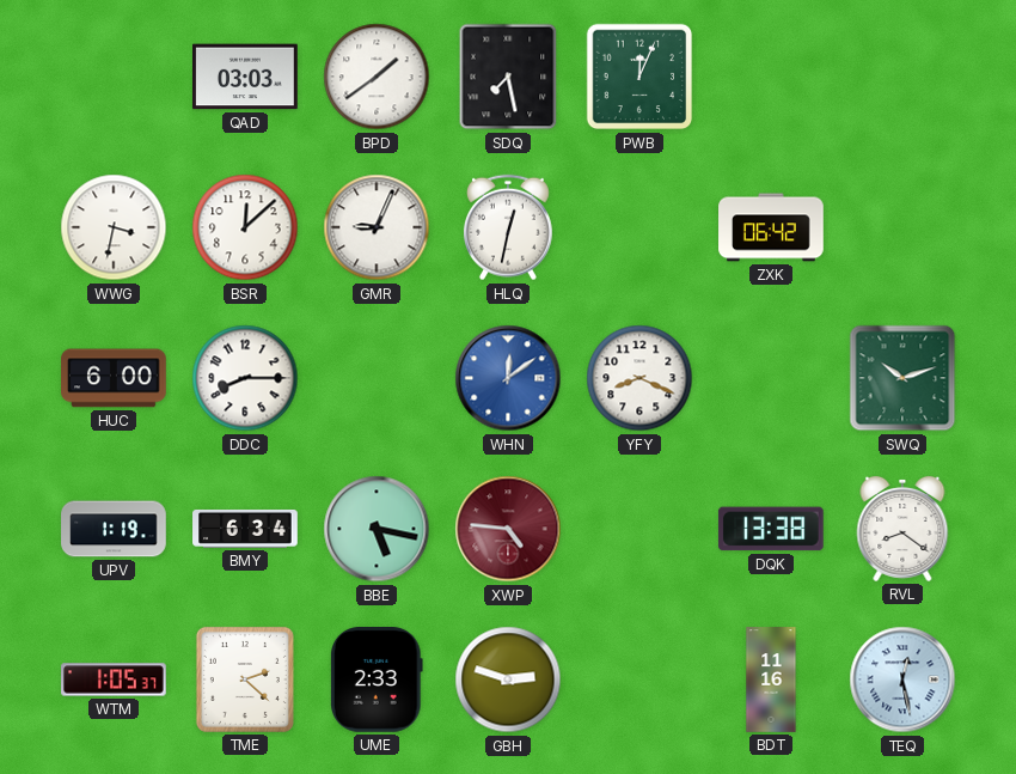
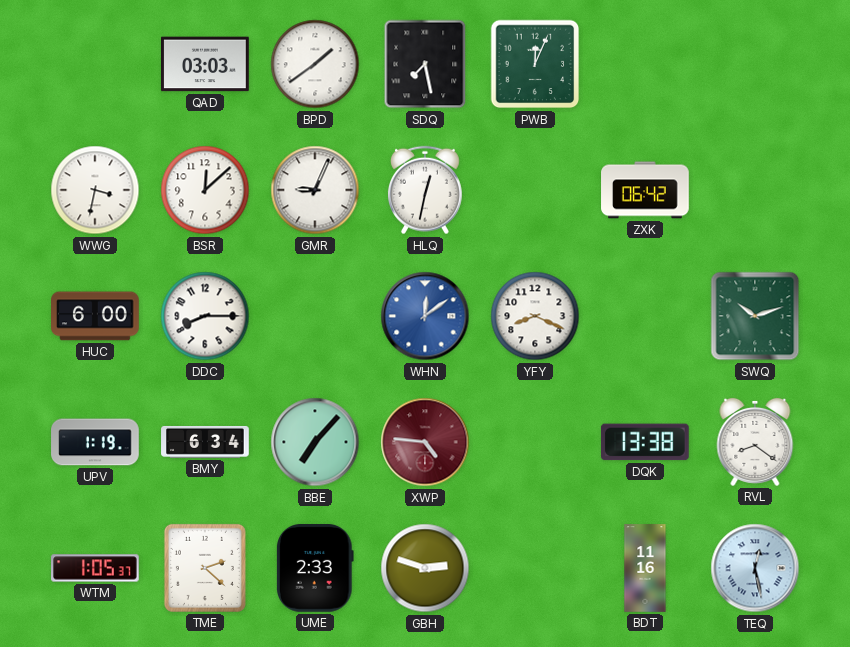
BBE: 5:17 -> 7:07 (315, 442)
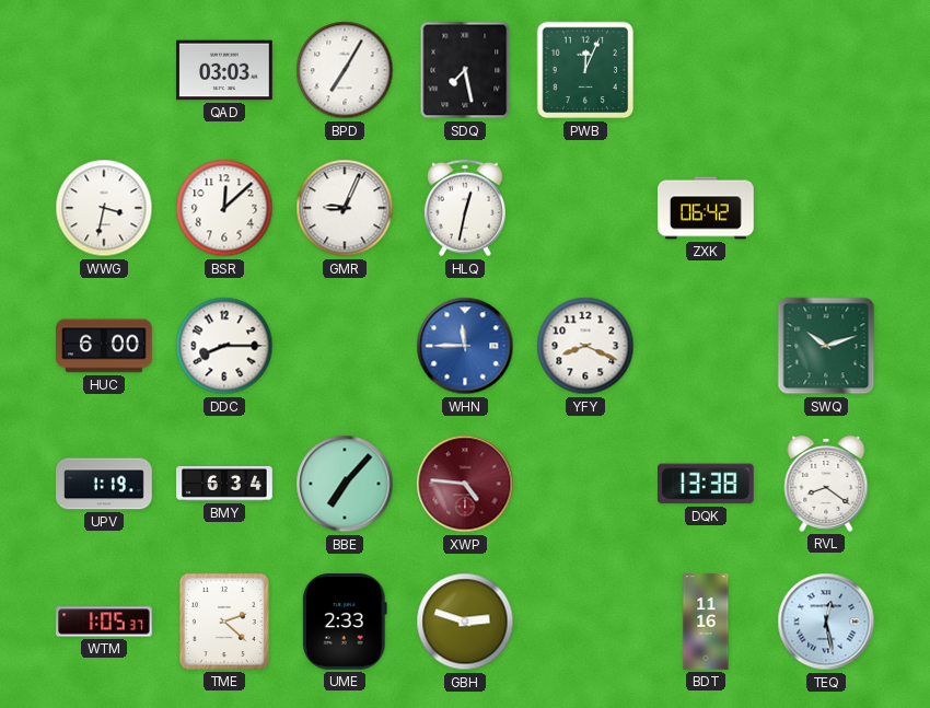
BPD: 1:39 -> 7:05 (345, 70)
WHN: 12:09 -> 11:45 (465, 346)
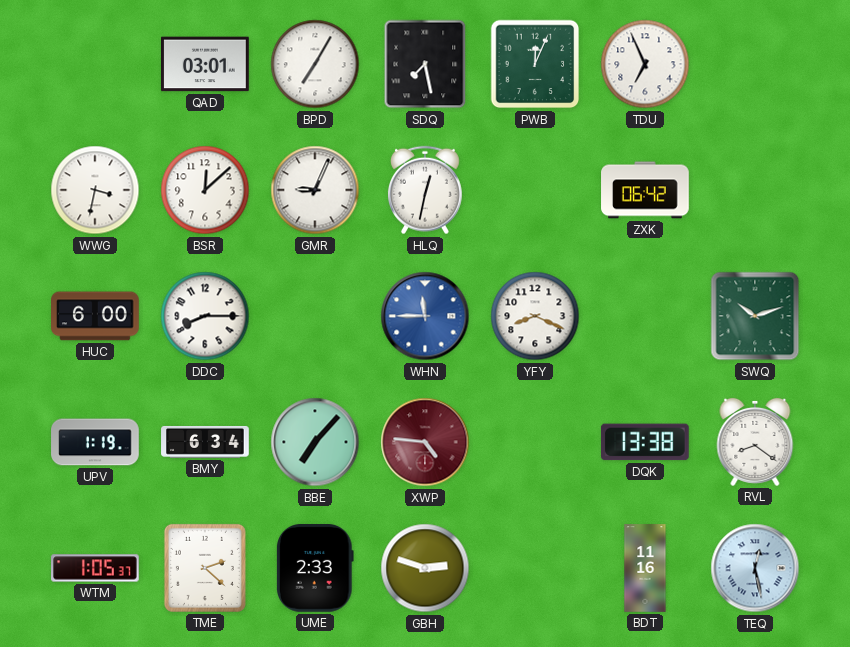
QAD: 03:03 -> 03:01 (205, 64)
TDU: none -> 6:56 (645, 64)
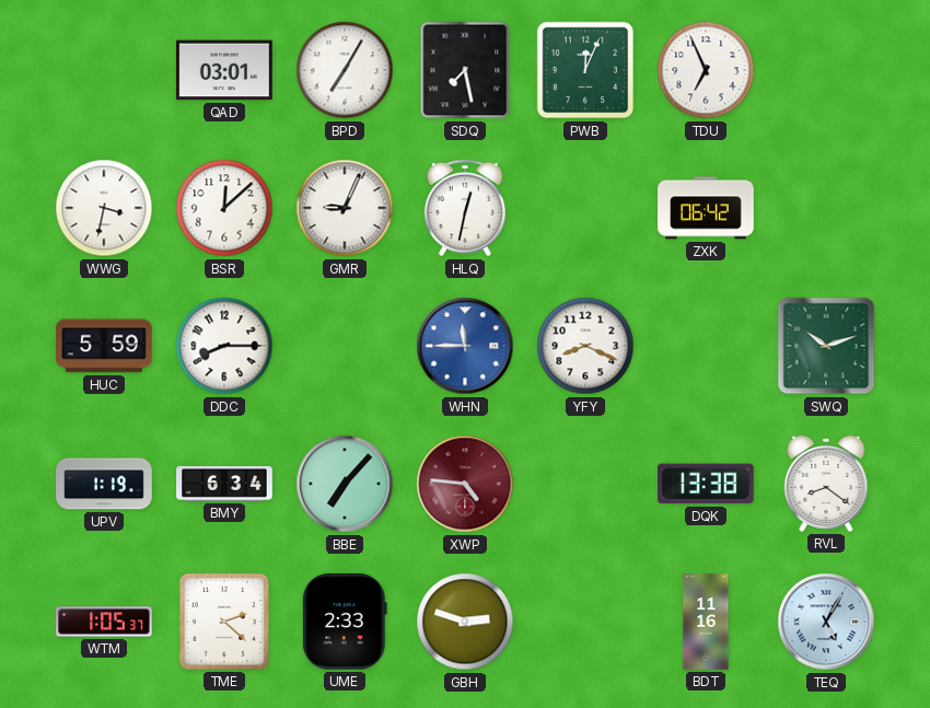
HUC: 6:00 -> 5:59 (104, 346)
TEQ: 12:28 -> 5:05 (826, 622)
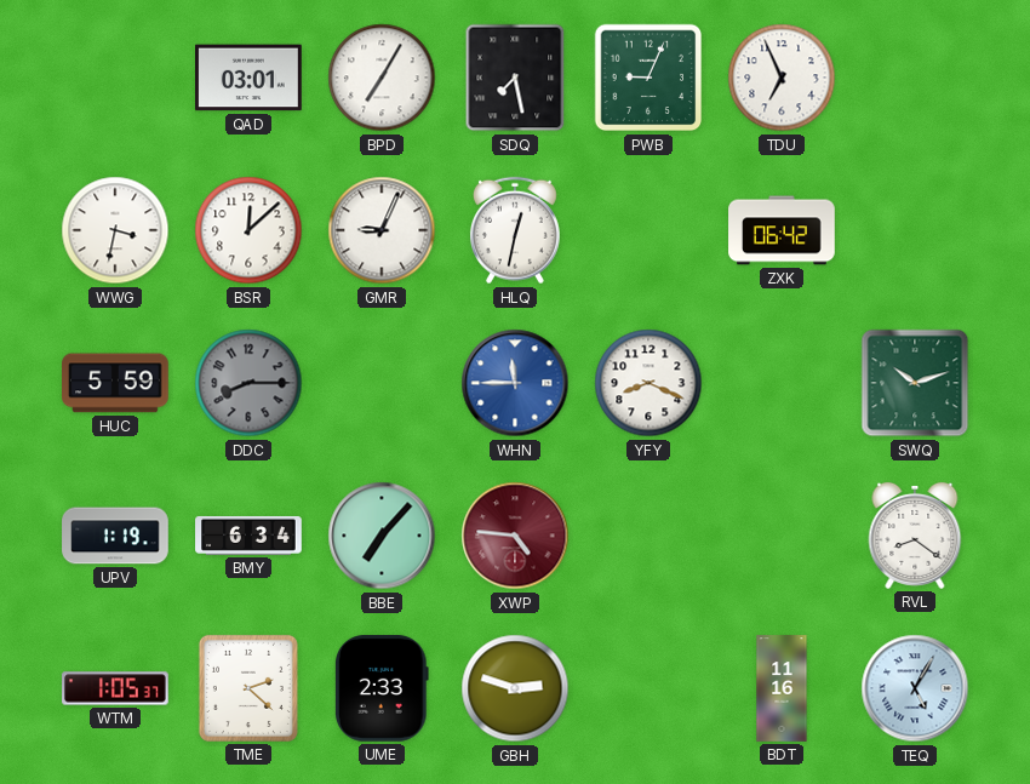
PWB: 12:04 -> 9:04 (648, 78)
DDC dial: white -> grey (248, 383)
DQK: 13:38 -> none (706, 484)
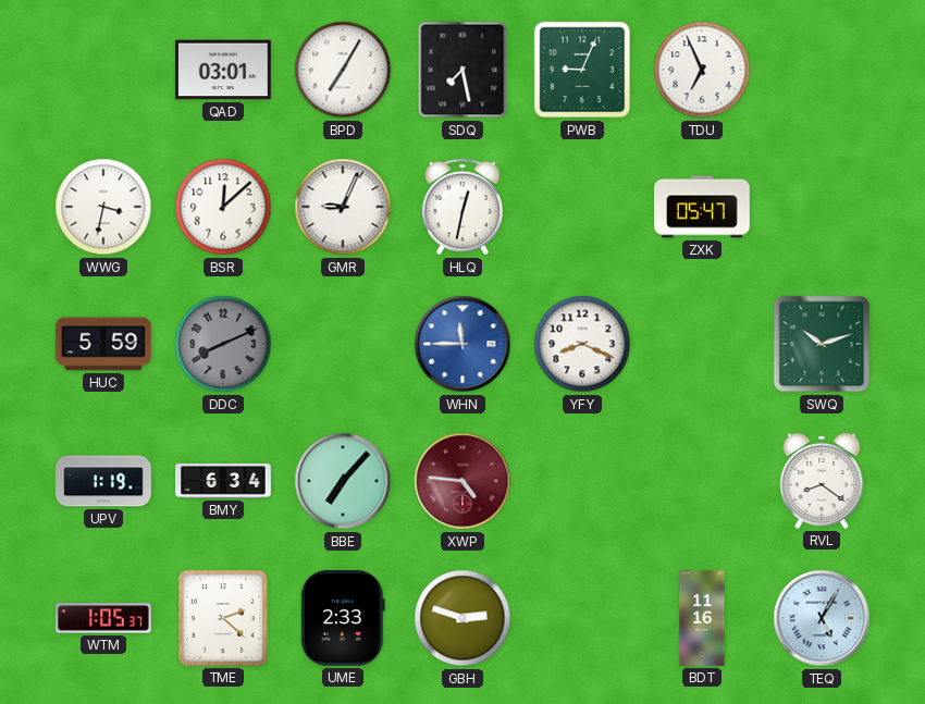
ZXK: 06:42 -> 05:47 (702, 207)
DDC: 8:15 -> 8:11 (223, 344)
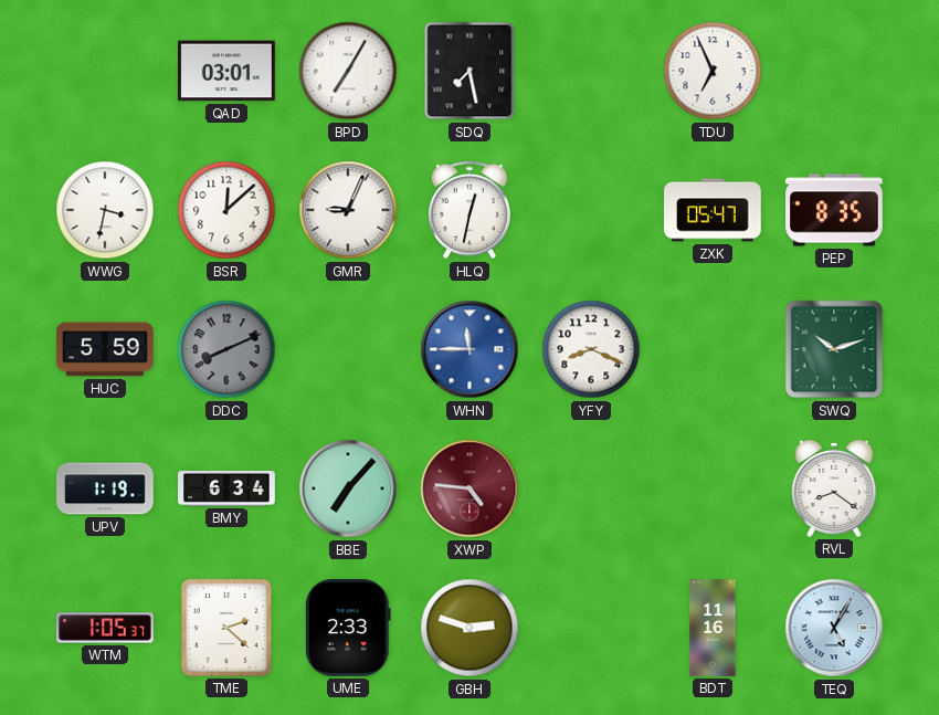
PWB: 9:04 -> none (582, 70)
PEP: none -> 8:35 (834, 210)
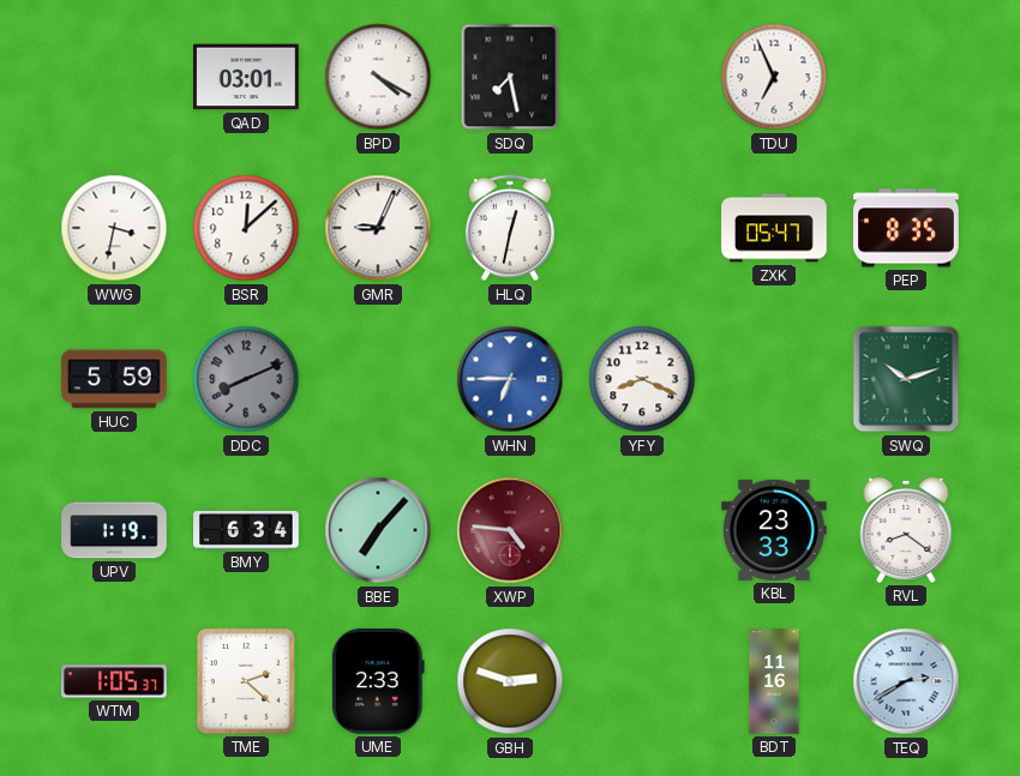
BPD: 7:05 -> 4:20 (378, 77)
WHN: 11:45 -> 6:45 (510, 379)
KBL: none -> 23:33 (775, 530)
TEQ: 5:05 -> 2:40 (906, 681)
